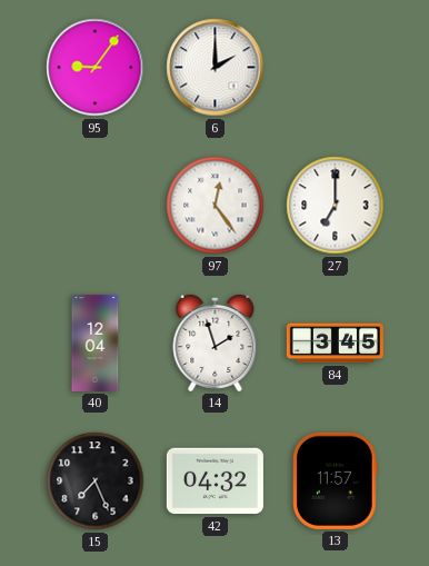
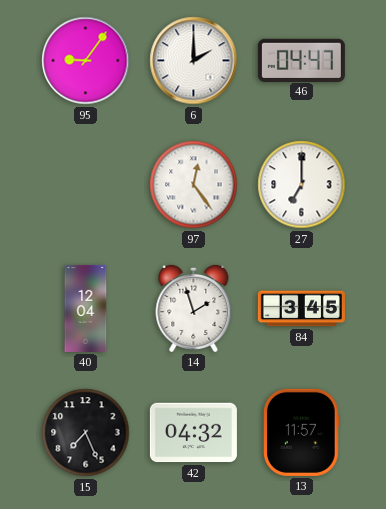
46: none -> 04:47 (301, 60)
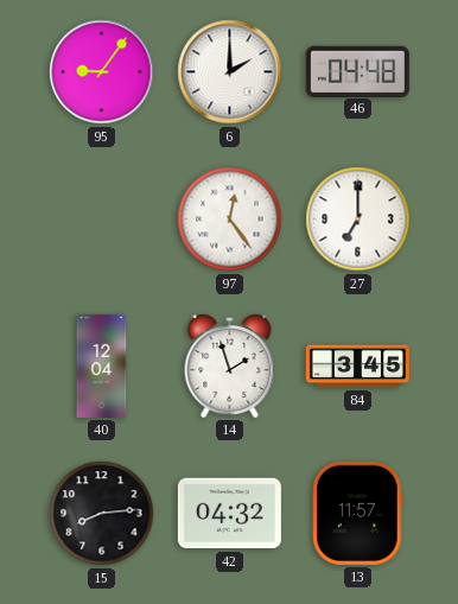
46: 04:47 -> 04:48 (357, 71)
15: 7:26 -> 8:14 (102, 514)
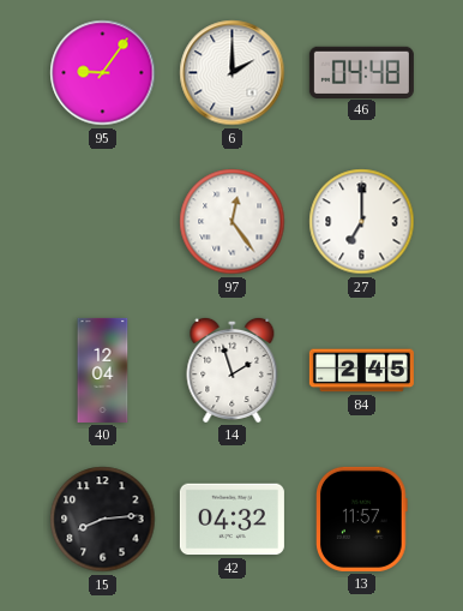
84: 3:45 -> 2:45 (361, 371)
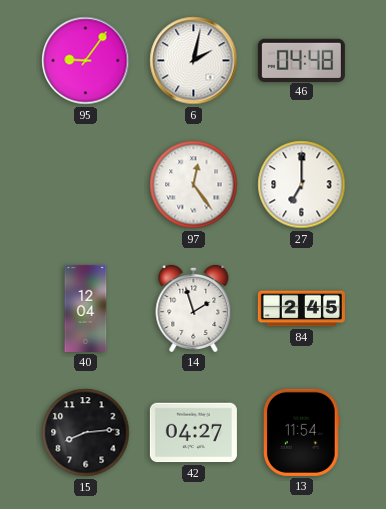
6: 2:00 -> 2:02 (194, 61)
42: 04:32 -> 04:27 (193, 433)
13: 11:57 -> 11:54 (302, 432)
